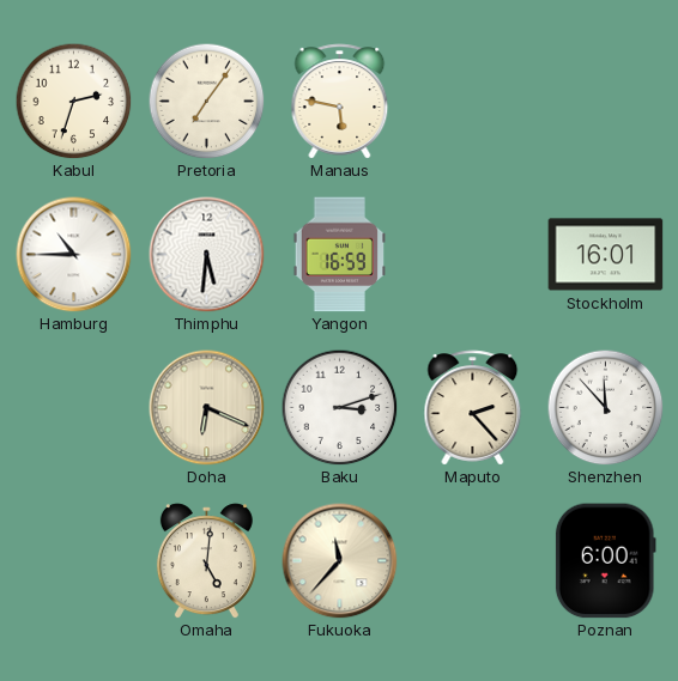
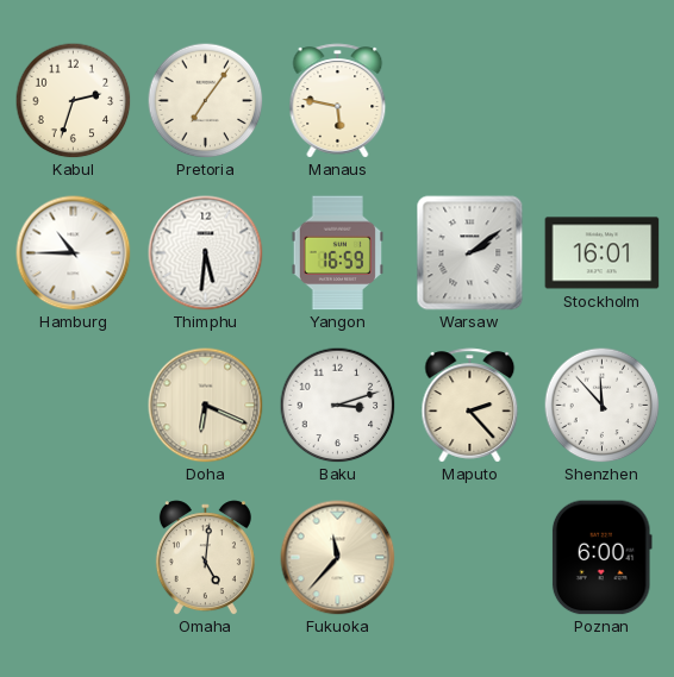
Warsaw: none -> 2:09 (470, 253)
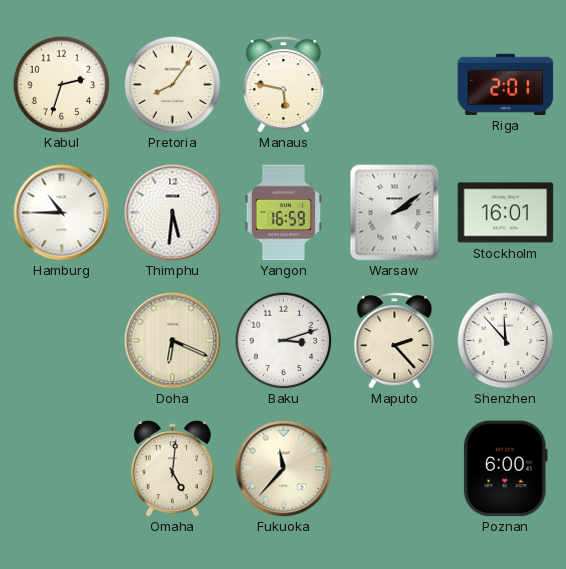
Pretoria: 7:06 -> 8:06 (172, 84)
Riga: none -> 2:01 (506, 84)
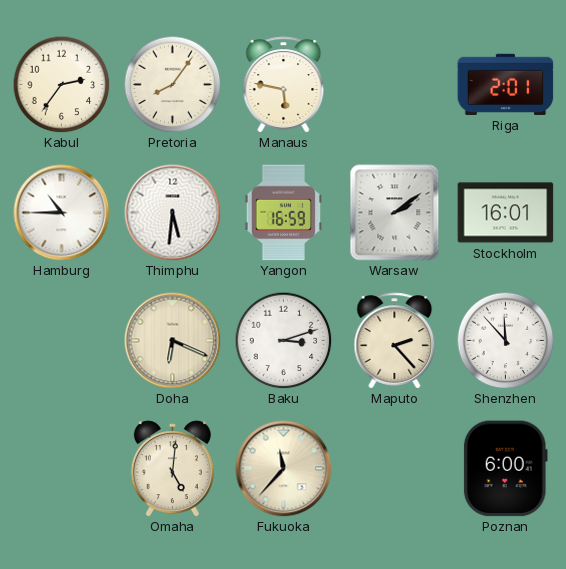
Kabul: 2:33 -> 2:36 (61, 84)
